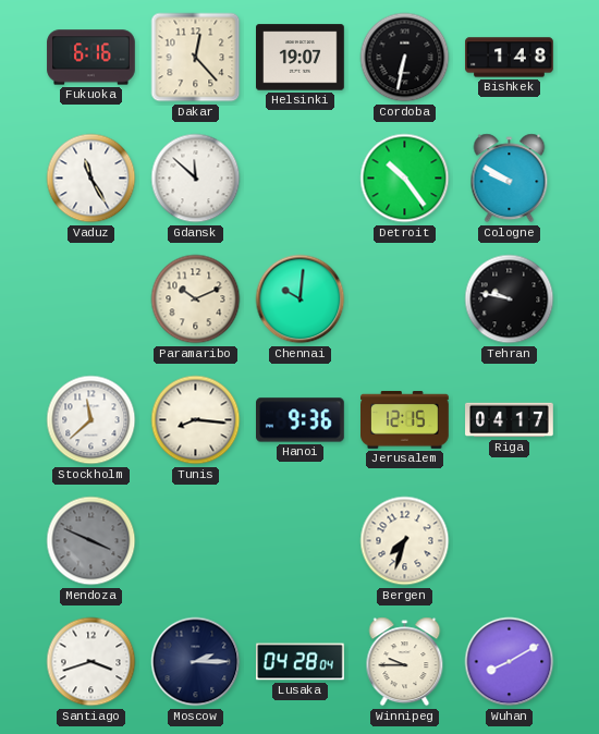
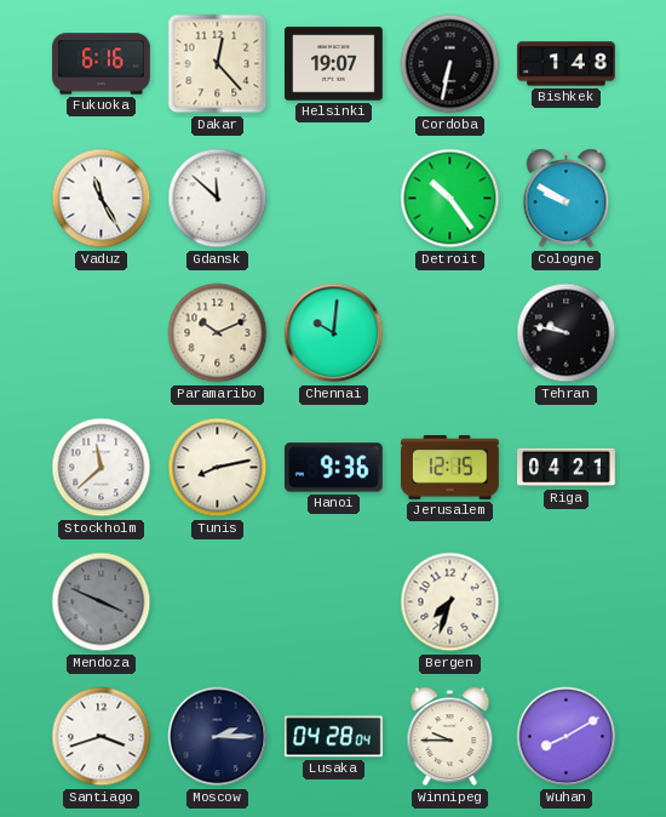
Tunis: 8:16 -> 8:13 (218, 468)
Riga: 04:17 -> 04:21 (567, 468)
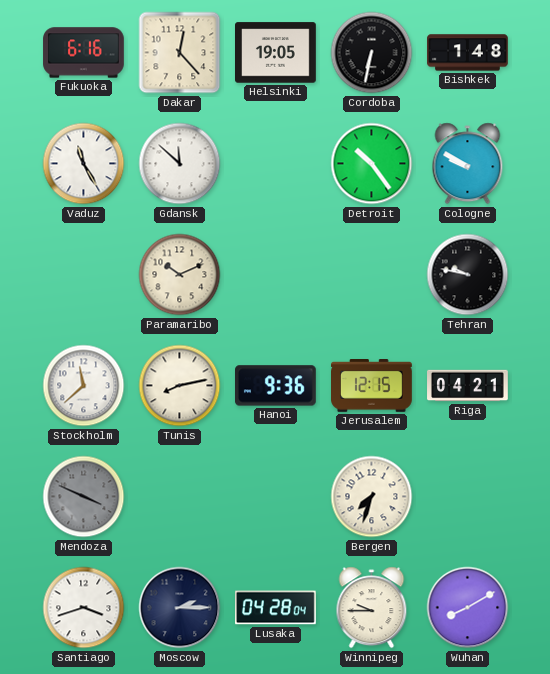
Helsinki: 19:07 -> 19:05 (276, 53)
Chennai: 10:01 -> none (334, 333)
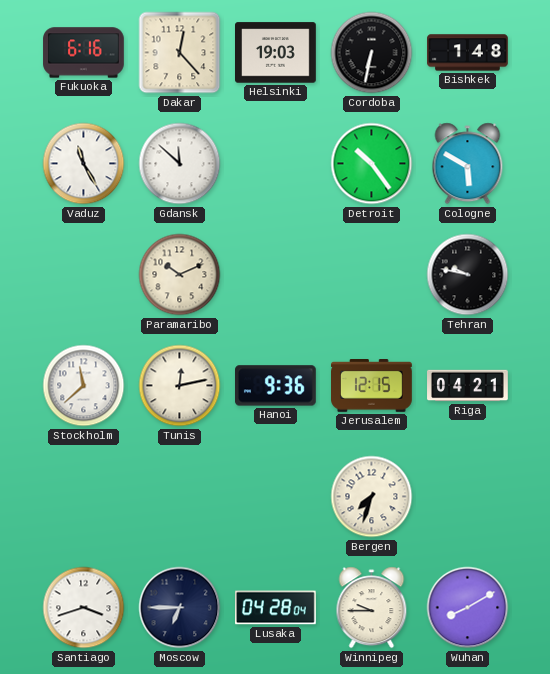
Helsinki: 19:05 -> 19:03 (276, 53)
Cologne: 9:50 -> 5:50 (468, 164)
Tunis: 8:13 -> 12:13 (180, 386)
Mendoza: 3:49 -> none (84, 497)
Moscow: 2:15 -> 6:45 (180, 608)
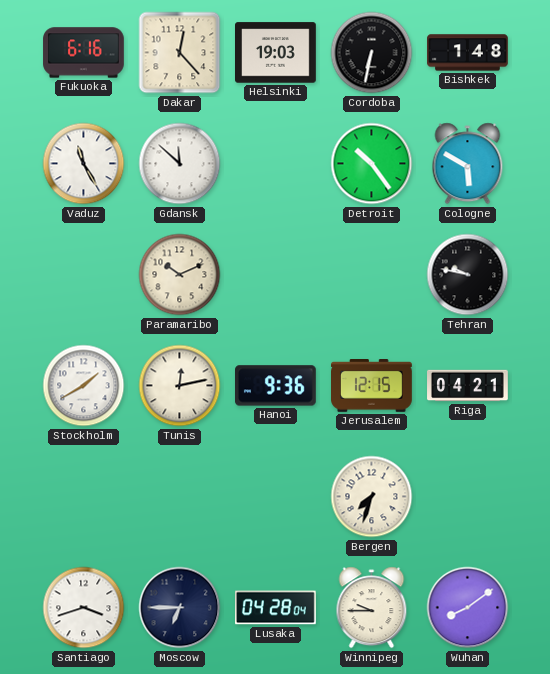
Stockholm: 11:38 -> 1:40 (84, 386)
Wuhan: 8:10 -> 8:09 (468, 608)
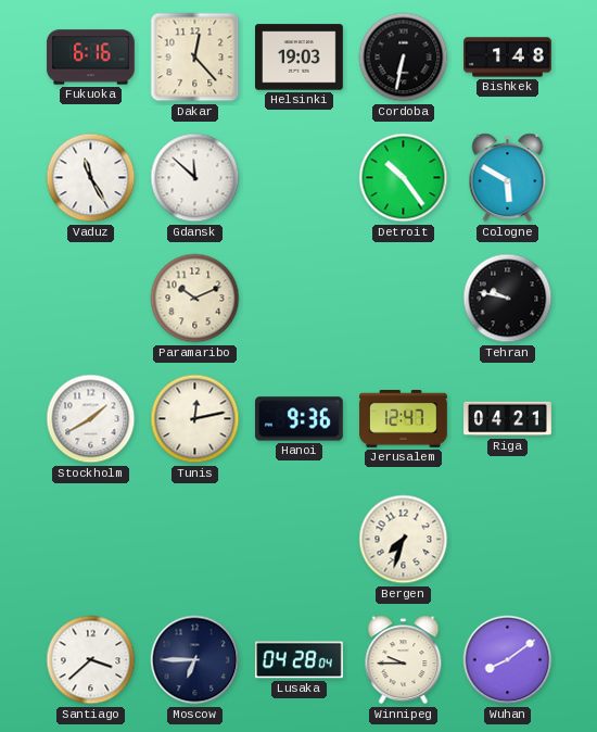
Jerusalem: 12:15 -> 12:47 (404, 419)
Santiago: 3:42 -> 3:38 (91, 660)
